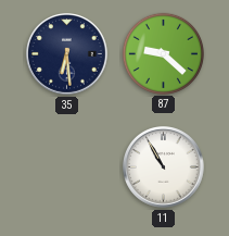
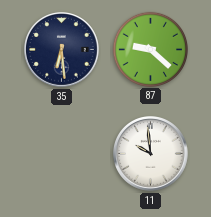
11: 10:55 -> 9:59 (151, 154)
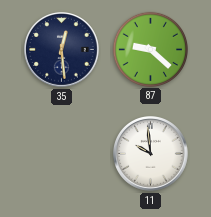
35: 6:29 -> 12:29 (62, 50)
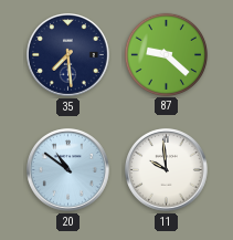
35: 12:29 -> 7:29 (68, 55)
20: none -> 10:51 (68, 170)
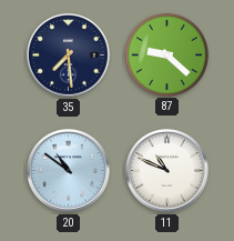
11: 9:59 -> 10:49 (167, 171)
